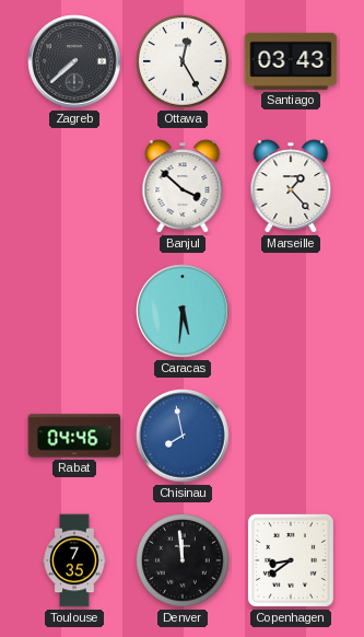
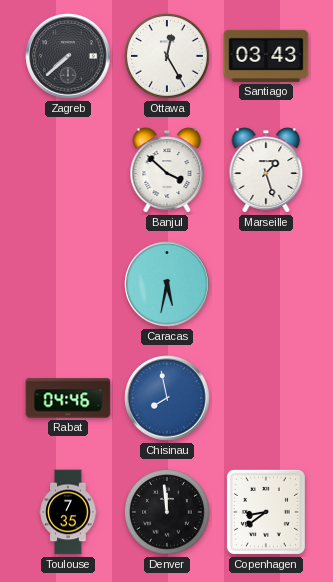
Marseille: 1:23 -> 1:27 (266, 170)
Caracas: 5:31 -> 5:32 (167, 284)
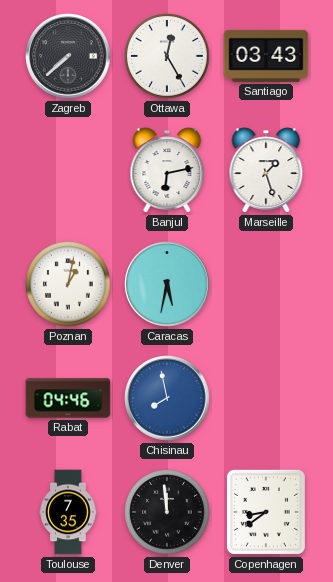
Banjul: 3:52 -> 6:13 (167, 170)
Poznan: none -> 1:02 (68, 284)
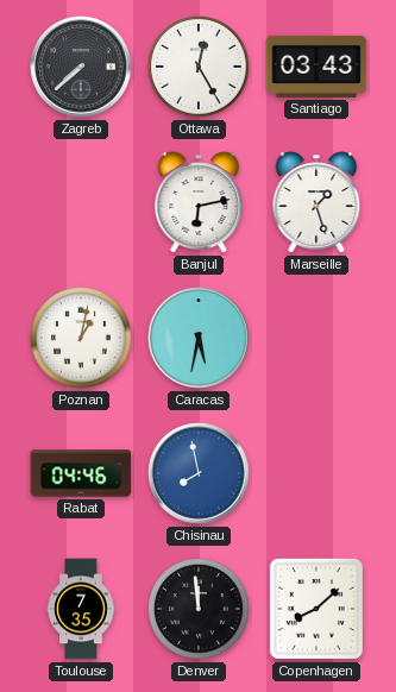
Copenhagen: 8:39 -> 8:08 (316, 609)
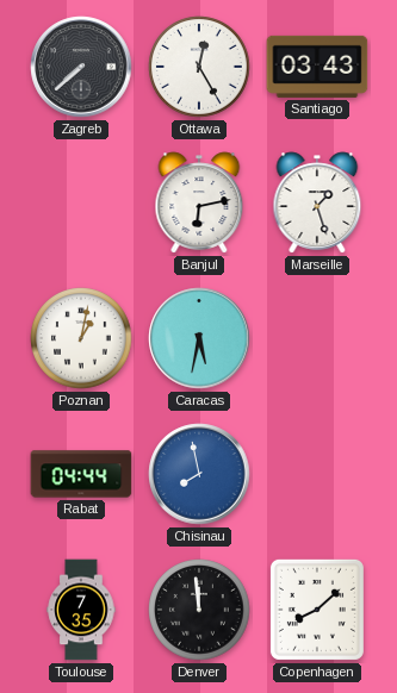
Rabat: 04:46 -> 04:44 (81, 474)
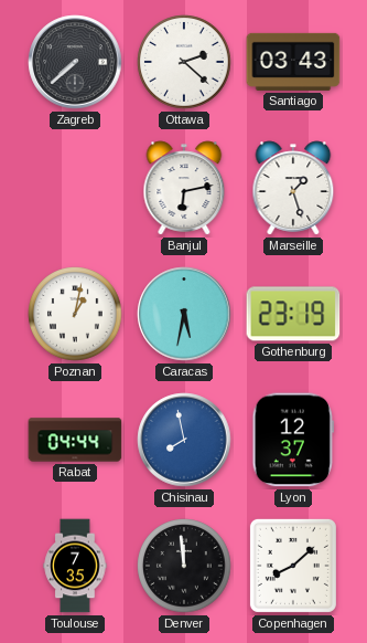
Ottawa: 12:25 -> 2:22 (184, 62)
Gothenburg: none -> 23:19 (293, 314)
Lyon: none -> 12:37 (292, 440)
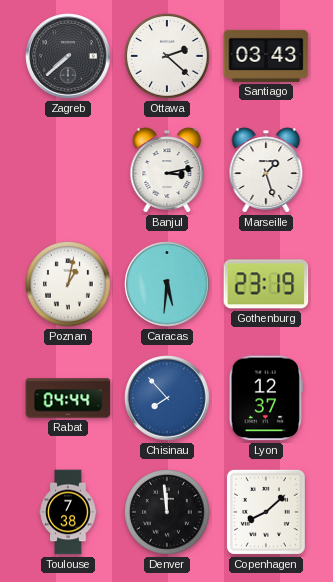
Banjul: 6:13 -> 3:13 (167, 170)
Caracas: 5:32 -> 5:31 (167, 284)
Chisinau: 7:58 -> 7:53 (167, 398)
Toulouse: 7:35 -> 7:38 (68, 512)
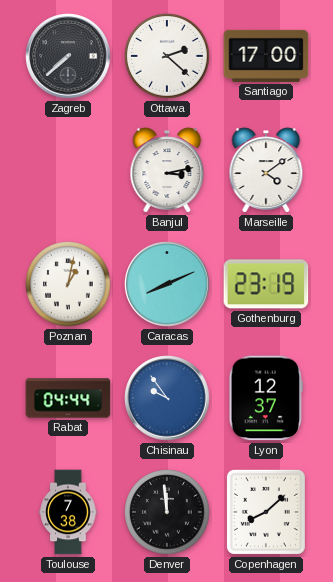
Santiago: 03:43 -> 17:00 (266, 56)
Marseille: 1:27 -> 4:09 (266, 170)
Caracas: 5:31 -> 8:11 (167, 284)
Chisinau: 7:53 -> 9:54 (167, 398)
